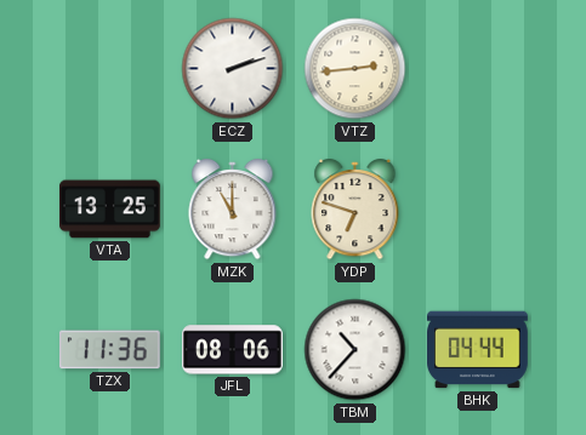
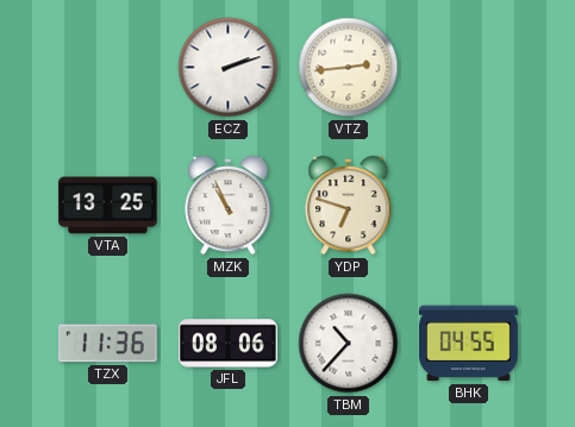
MZK: 11:00 -> 10:56 (229, 206)
BHK: 04:44 -> 04:55 (469, 344)
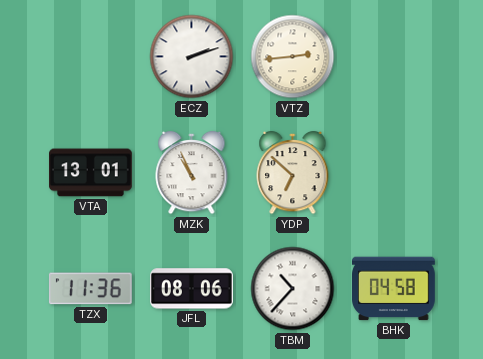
VTA: 13:25 -> 13:01 (91, 173)
YDP: 6:48 -> 6:52 (293, 173)
BHK: 04:55 -> 04:58 (394, 289)
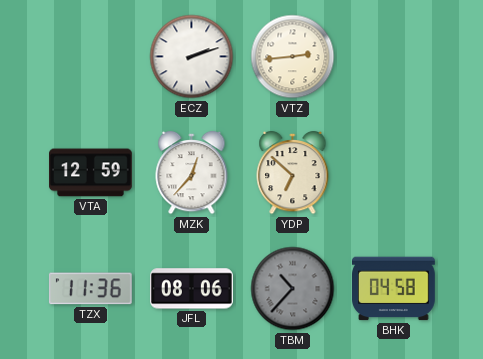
VTA: 13:01 -> 12:59 (91, 173)
MZK: 10:56 -> 12:37 (192, 173)
TBM dial: white -> grey (293, 289)
